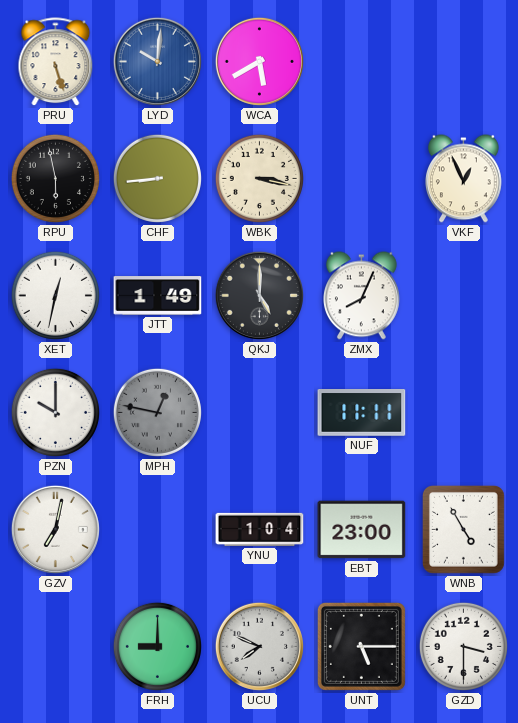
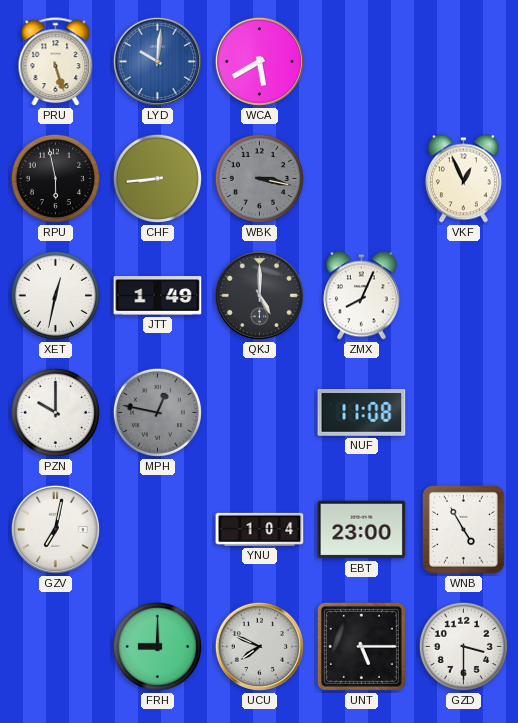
WBK dial: cream -> grey (259, 178)
NUF: 11:11 -> 11:08 (362, 413)
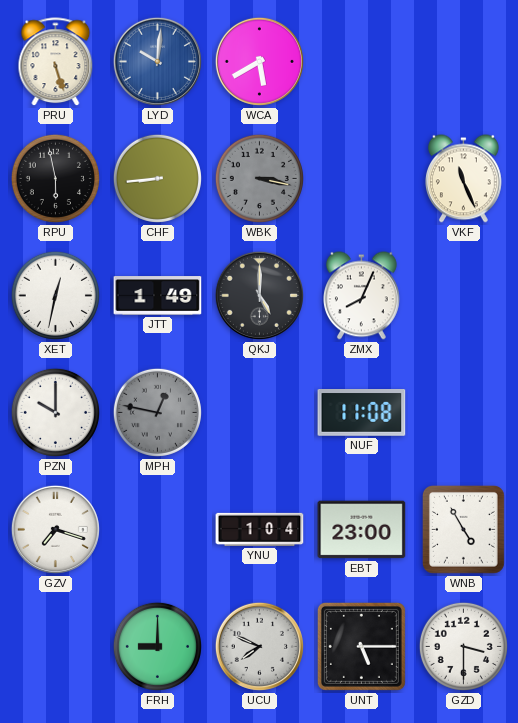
VKF: 12:56 -> 11:26 (463, 179)
GZV: 7:02 -> 7:18 (55, 529)
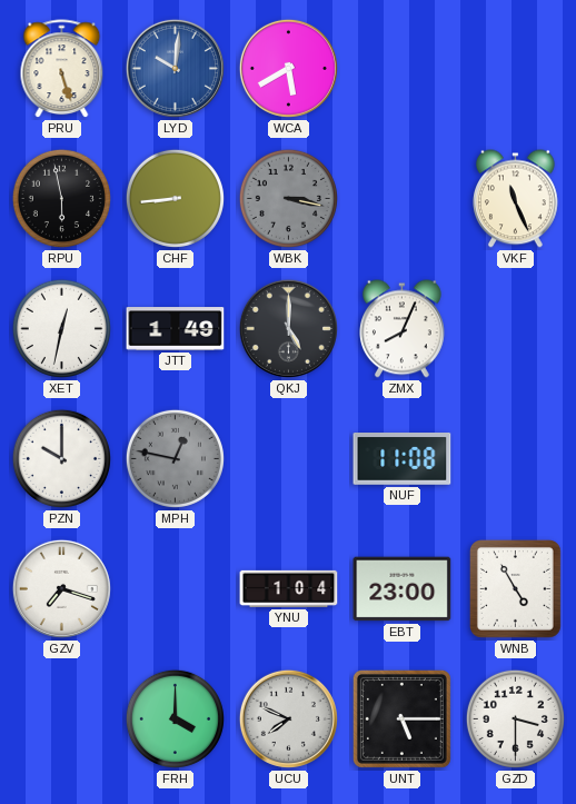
FRH: 9:00 -> 4:00 (175, 718)
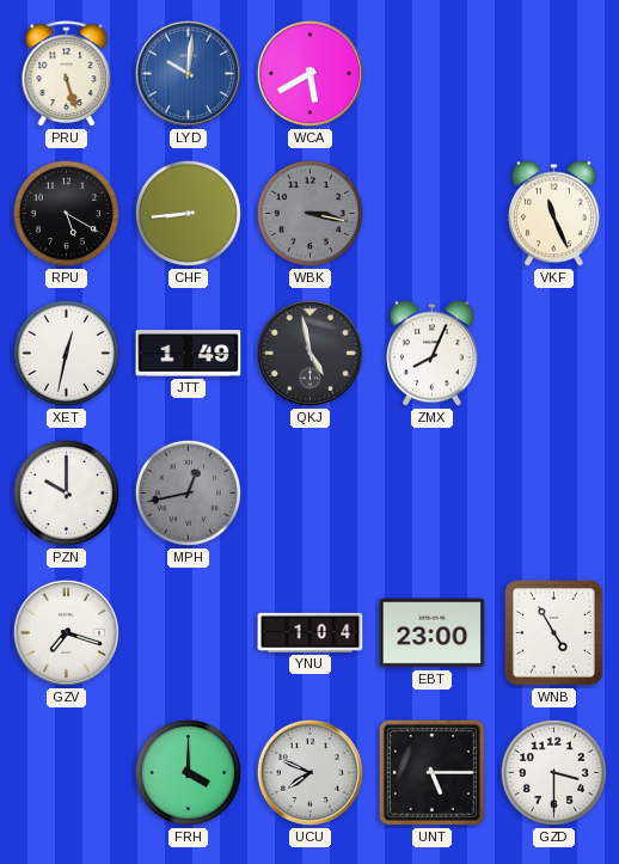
RPU: 5:58 -> 5:20 (66, 213)
QKJ: 5:00 -> 4:58 (309, 353)
MPH: 12:47 -> 12:43 (188, 492)
NUF: 11:08 -> none (403, 459)
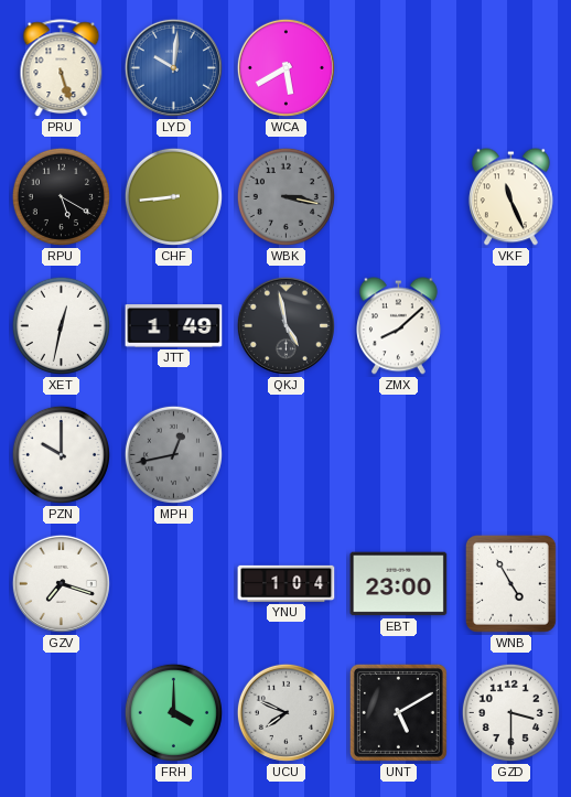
ZMX: 8:04 -> 8:08 (398, 326)
UNT: 5:15 -> 5:10 (398, 712)
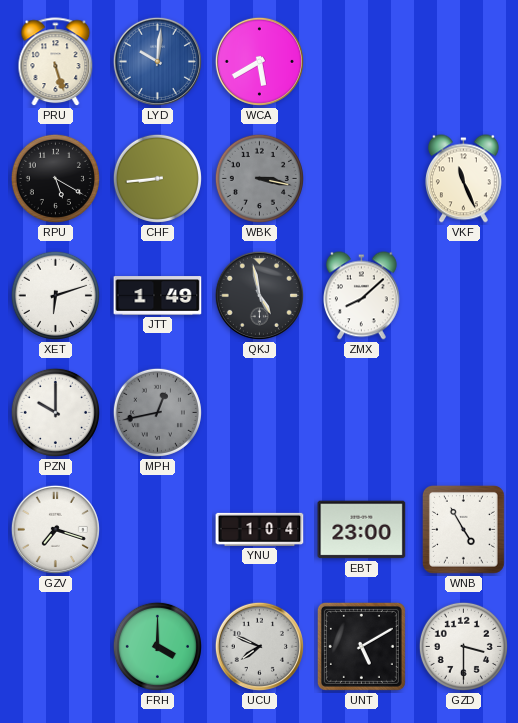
XET: 12:32 -> 6:12 (55, 295)
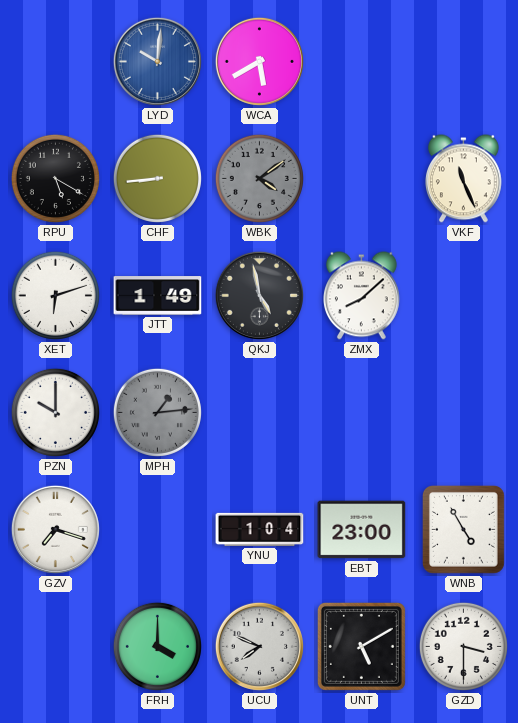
PRU: 5:27 -> none (56, 62)
WBK: 3:17 -> 4:09 (259, 178)
MPH: 12:43 -> 1:14 (157, 412)
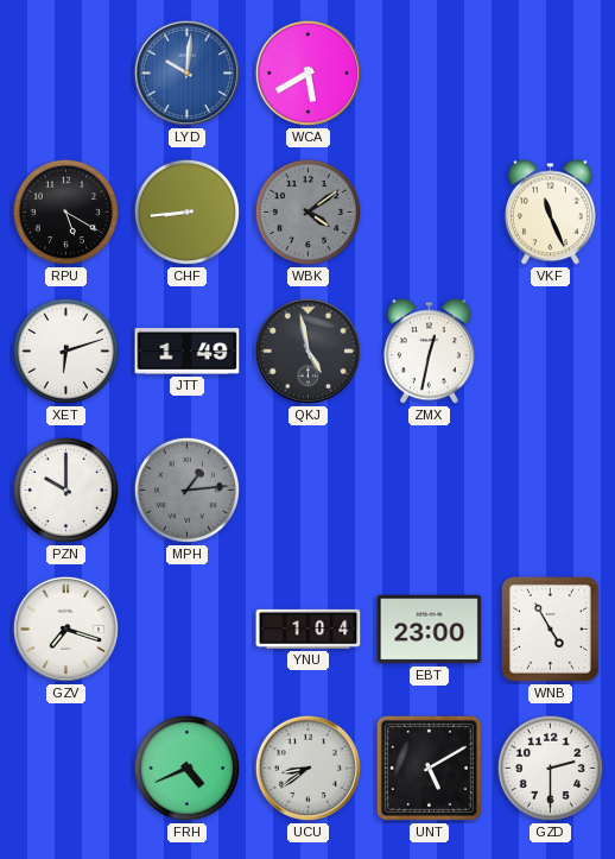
ZMX: 8:08 -> 12:32 (429, 352)
FRH: 4:00 -> 4:41 (186, 768)
UCU: 7:49 -> 8:39 (307, 768)
GZD: 3:30 -> 2:30 (550, 768)
